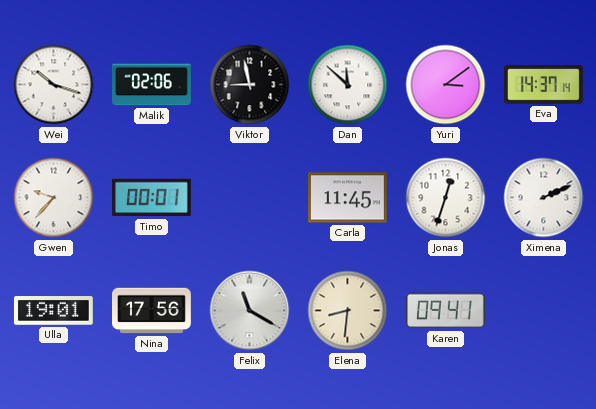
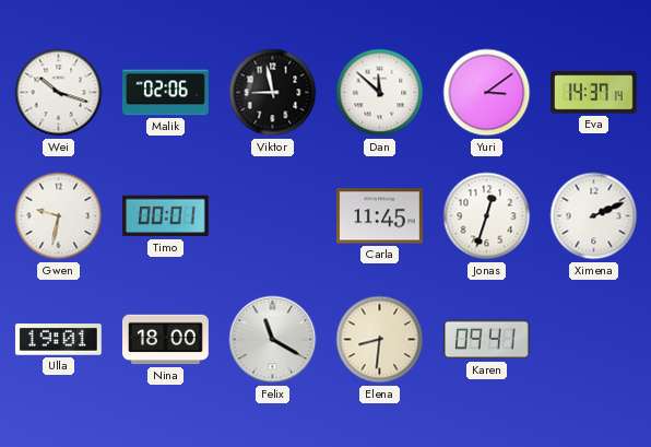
Gwen: 9:37 -> 9:32 (59, 216)
Nina: 17:56 -> 18:00 (166, 340)
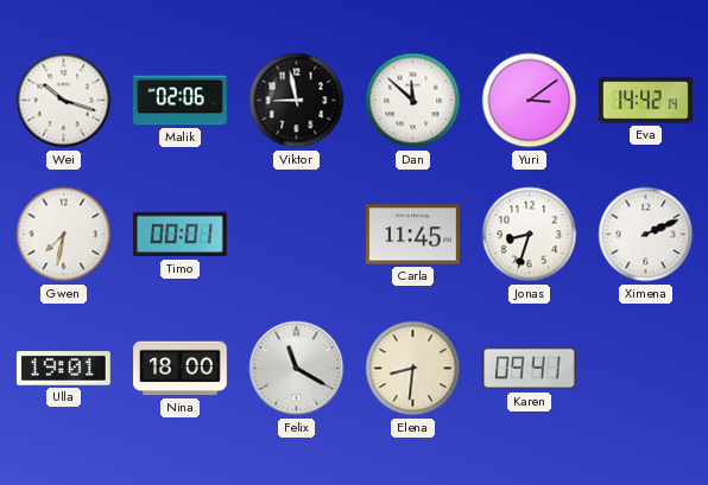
Eva: 14:37 -> 14:42 (646, 101)
Gwen: 9:32 -> 7:32 (64, 235)
Jonas: 12:33 -> 8:33 (530, 235)
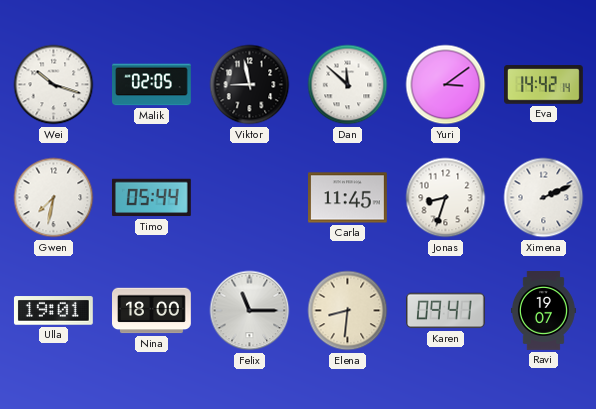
Malik: 02:06 -> 02:05 (152, 85)
Timo: 00:01 -> 05:44 (151, 198)
Felix: 11:20 -> 11:15 (250, 311)
Ravi: none -> 19:07 (543, 311)
